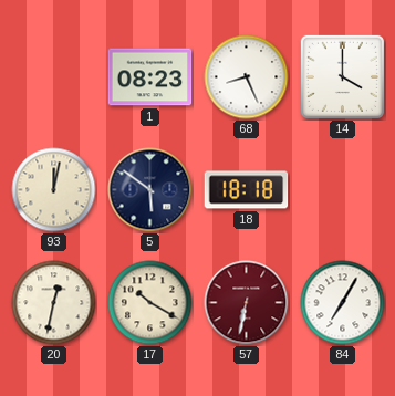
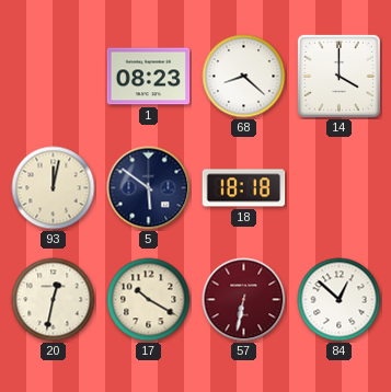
68: 8:26 -> 8:22 (244, 77)
84: 7:05 -> 12:52 (340, 300)
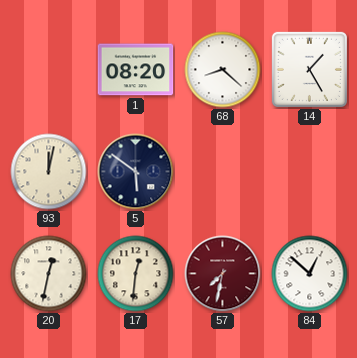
1: 08:23 -> 08:20 (136, 70)
14: 4:00 -> 1:25 (309, 69)
18: 18:18 -> none (244, 188)
17: 10:20 -> 12:31 (136, 274)
57: 6:32 -> 7:32 (223, 274)
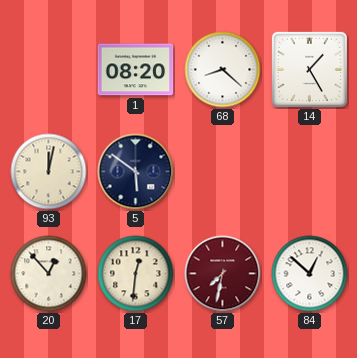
20: 12:32 -> 12:53 (49, 274)
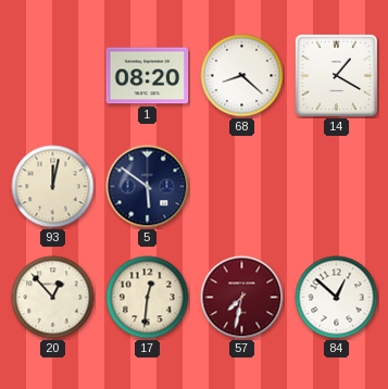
14: 1:25 -> 1:20 (336, 75)
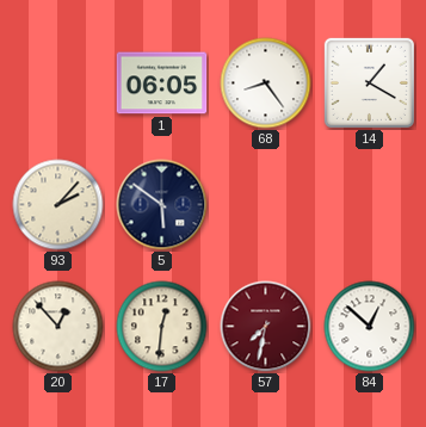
1: 08:20 -> 06:05 (162, 83)
68: 8:22 -> 8:24 (266, 83)
93: 12:02 -> 2:07 (58, 205)
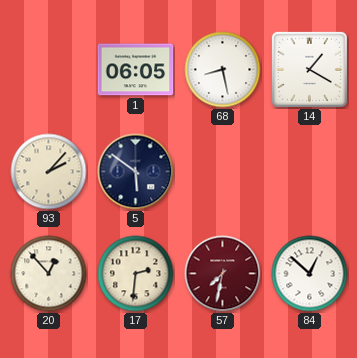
68: 8:24 -> 8:28 (223, 70)
17: 12:31 -> 2:31 (136, 274)
